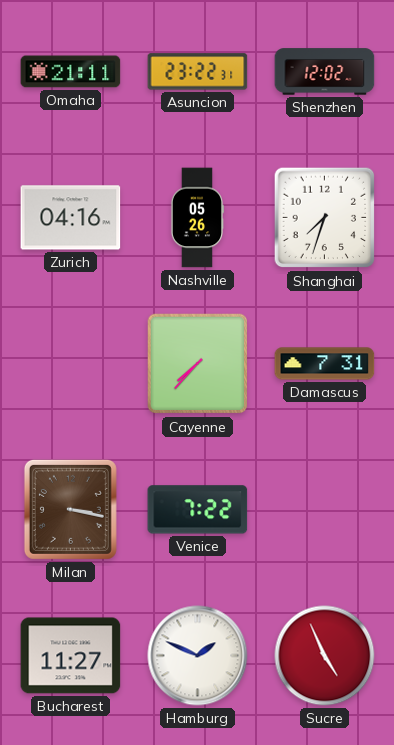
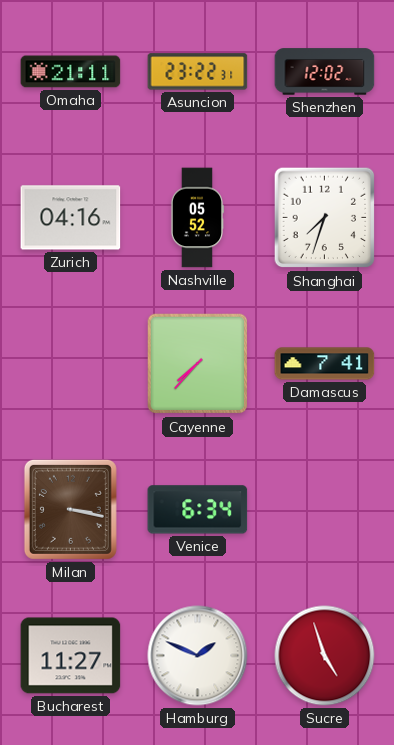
Nashville: 05:26 -> 05:52 (196, 218)
Damascus: 7:31 -> 7:41 (325, 364)
Venice: 7:22 -> 6:34 (198, 510)
Sucre: 4:56 -> 4:57 (325, 656)
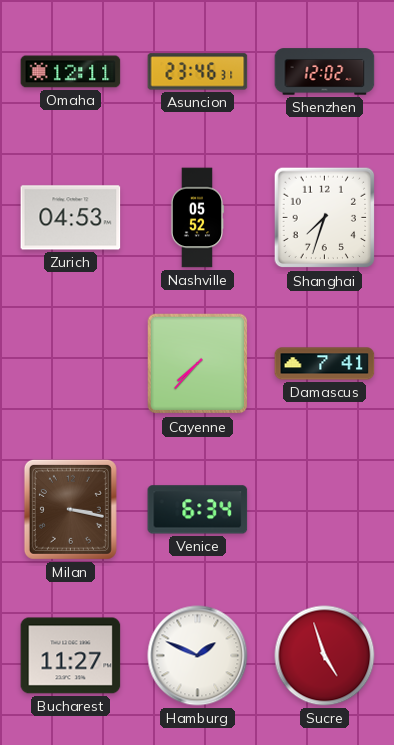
Omaha: 21:11 -> 12:11 (71, 72)
Asuncion: 23:22 -> 23:46 (198, 72)
Zurich: 04:16 -> 04:53 (71, 218)
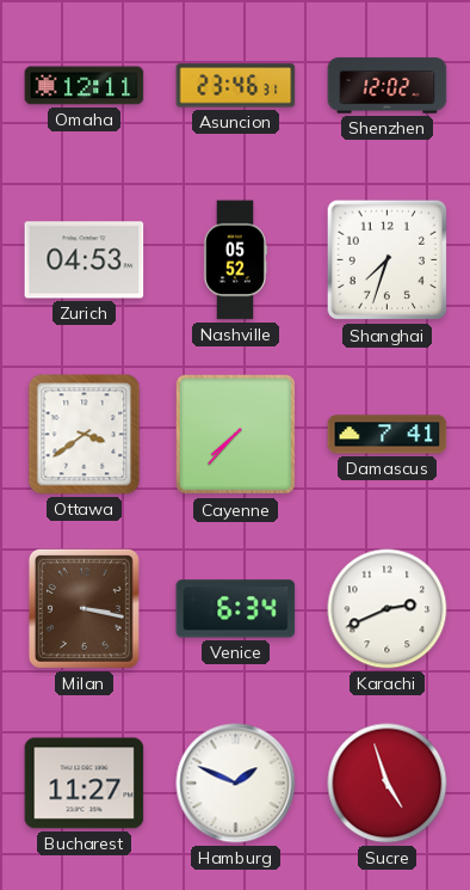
Ottawa: none -> 3:39 (85, 435)
Karachi: none -> 2:41 (388, 609)
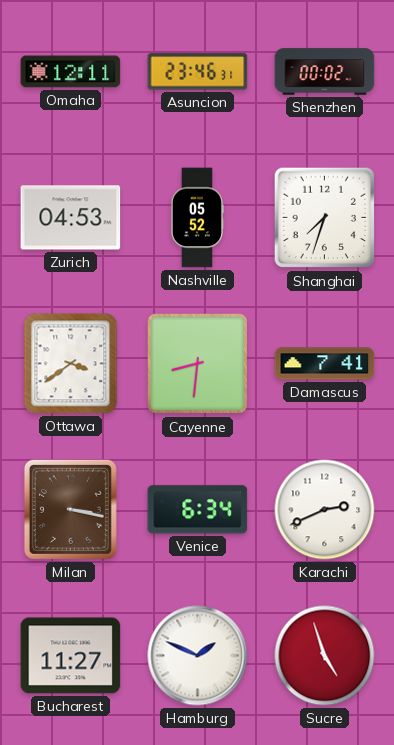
Shenzhen: 12:02 -> 00:02 (325, 72)
Cayenne: 7:37 -> 8:31 (198, 364)
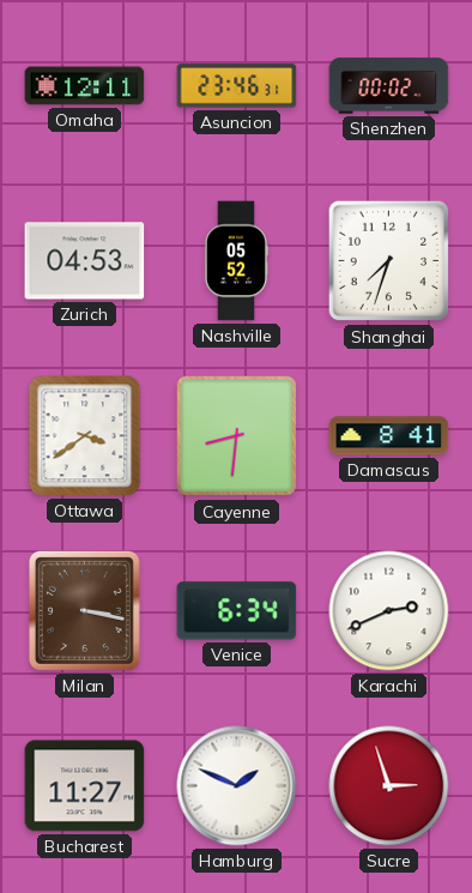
Damascus: 7:41 -> 8:41 (389, 436)
Sucre: 4:57 -> 2:57 (389, 786)
